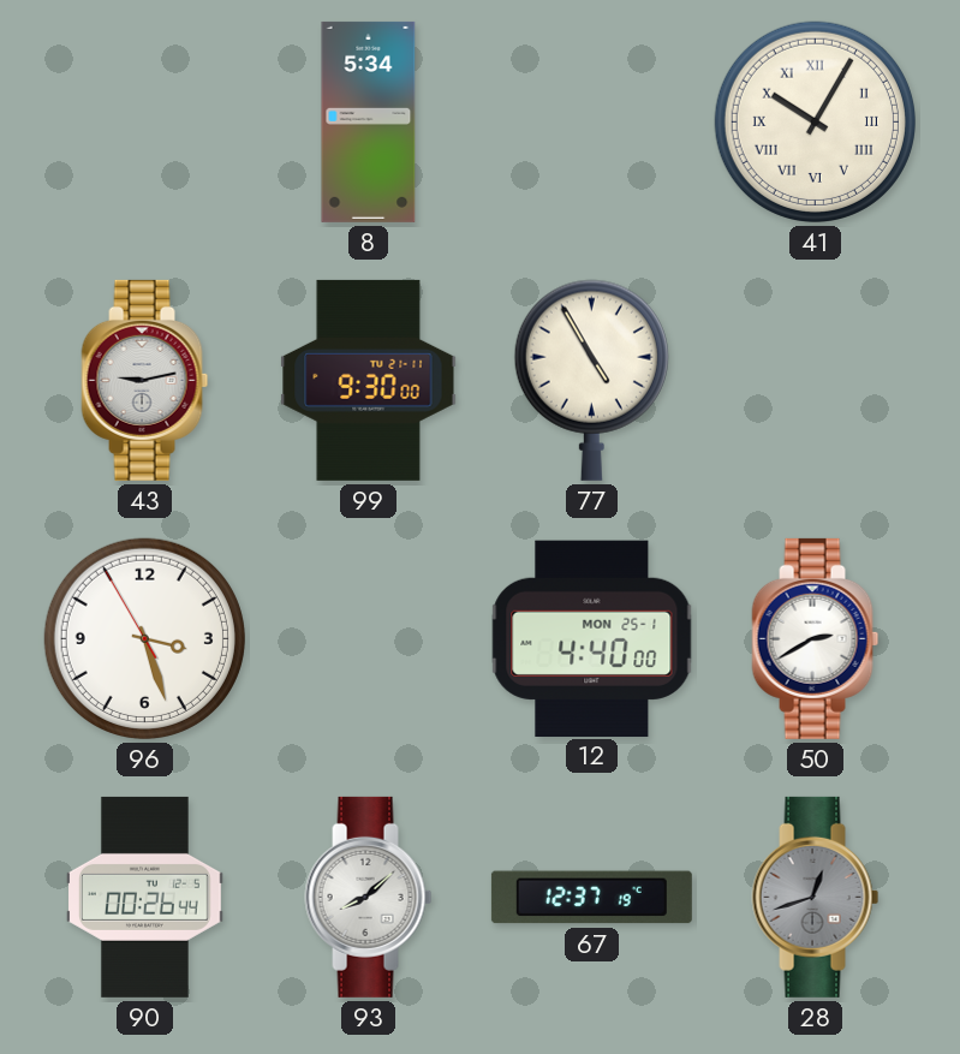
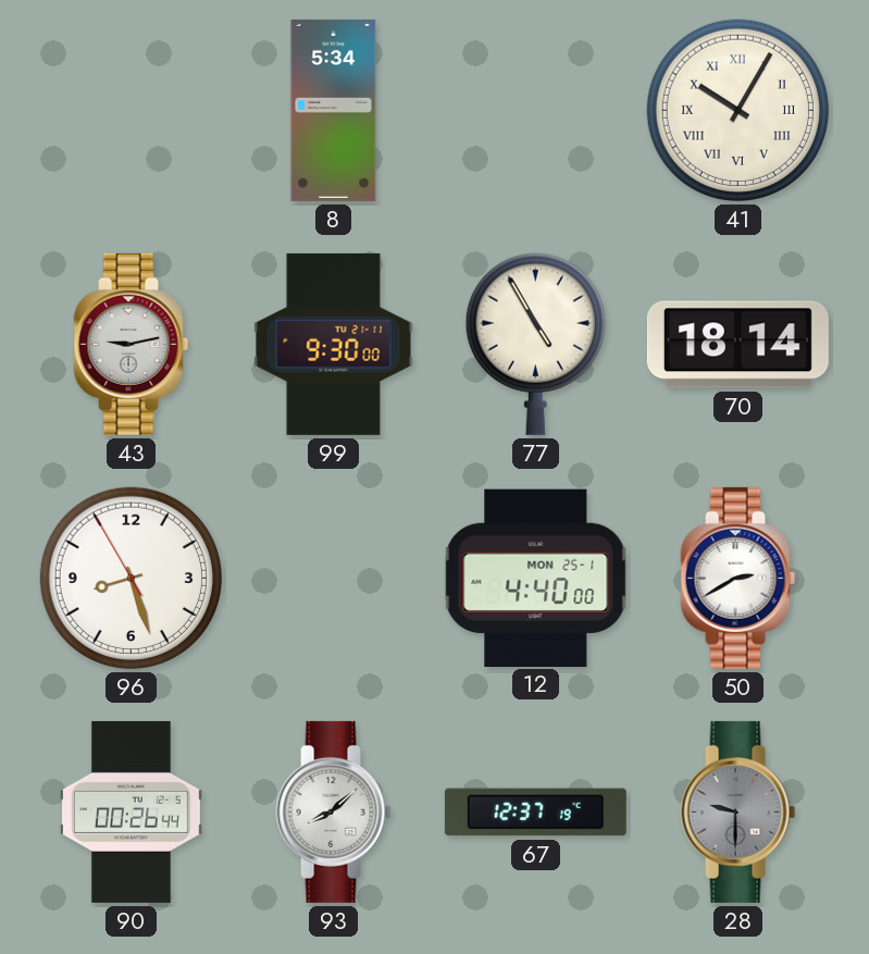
70: none -> 18:14 (737, 345)
96: 3:26 -> 8:26 (131, 578)
28: 12:42 -> 9:30 (738, 811)
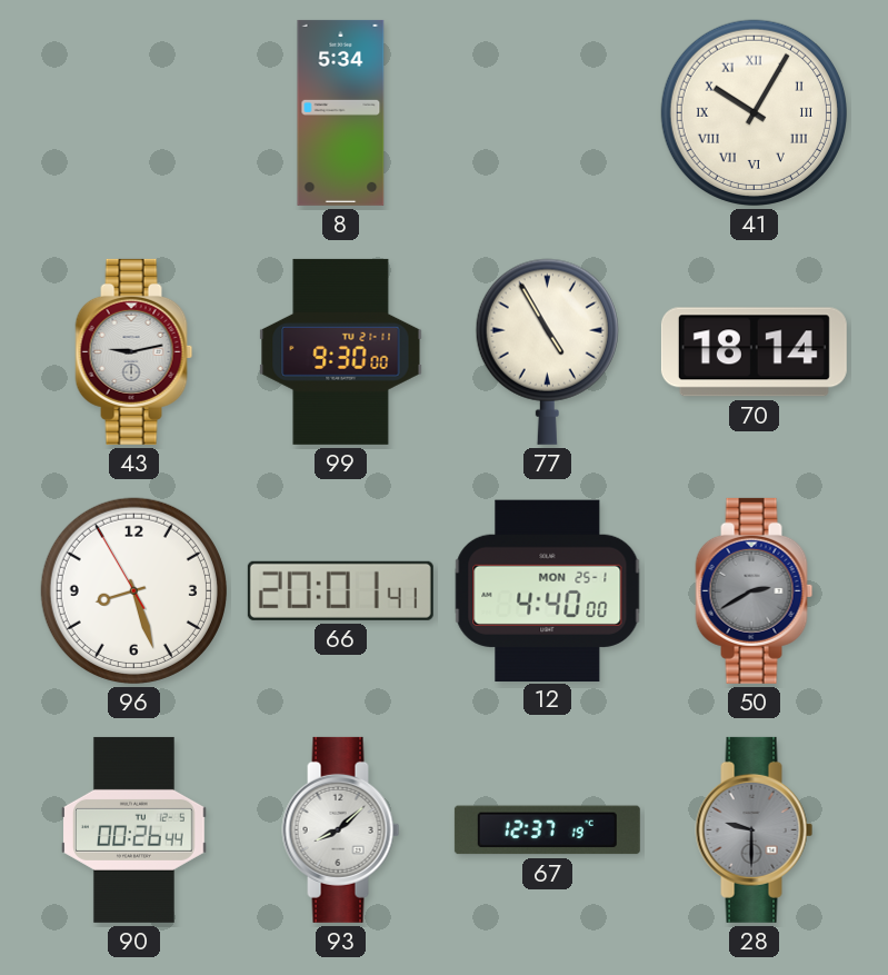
66: none -> 20:01 (340, 590)
50 dial: white -> grey (755, 590)
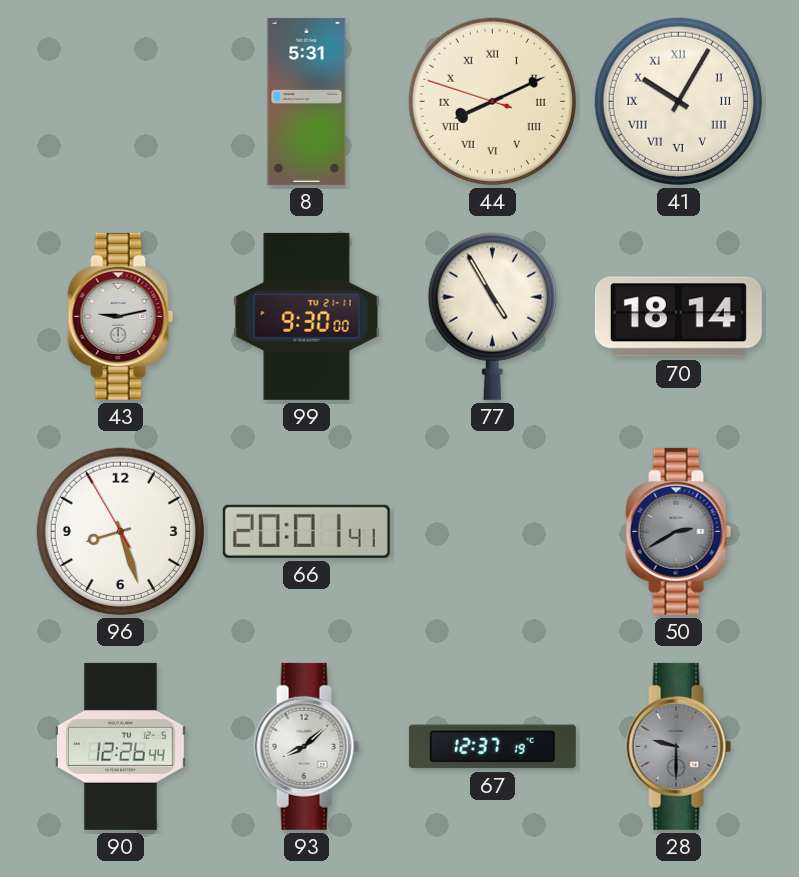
8: 5:34 -> 5:31 (307, 101)
44: none -> 8:10 (492, 101)
12: 4:40 -> none (548, 590)
90: 00:26 -> 12:26 (121, 746)
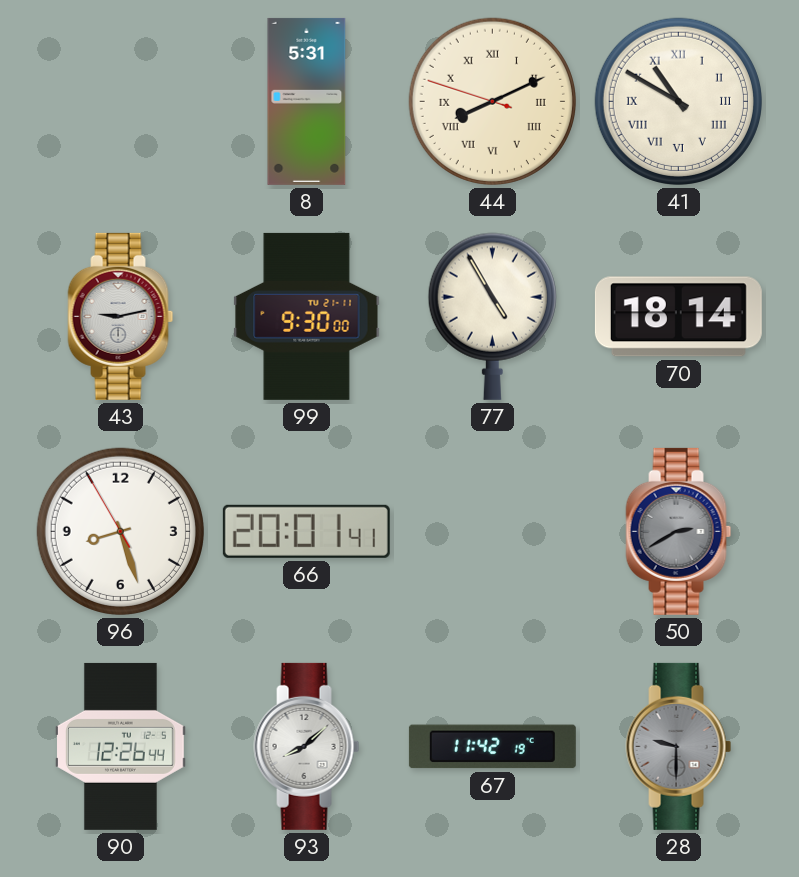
41: 10:05 -> 10:50 (678, 101)
67: 12:37 -> 11:42 (492, 747)
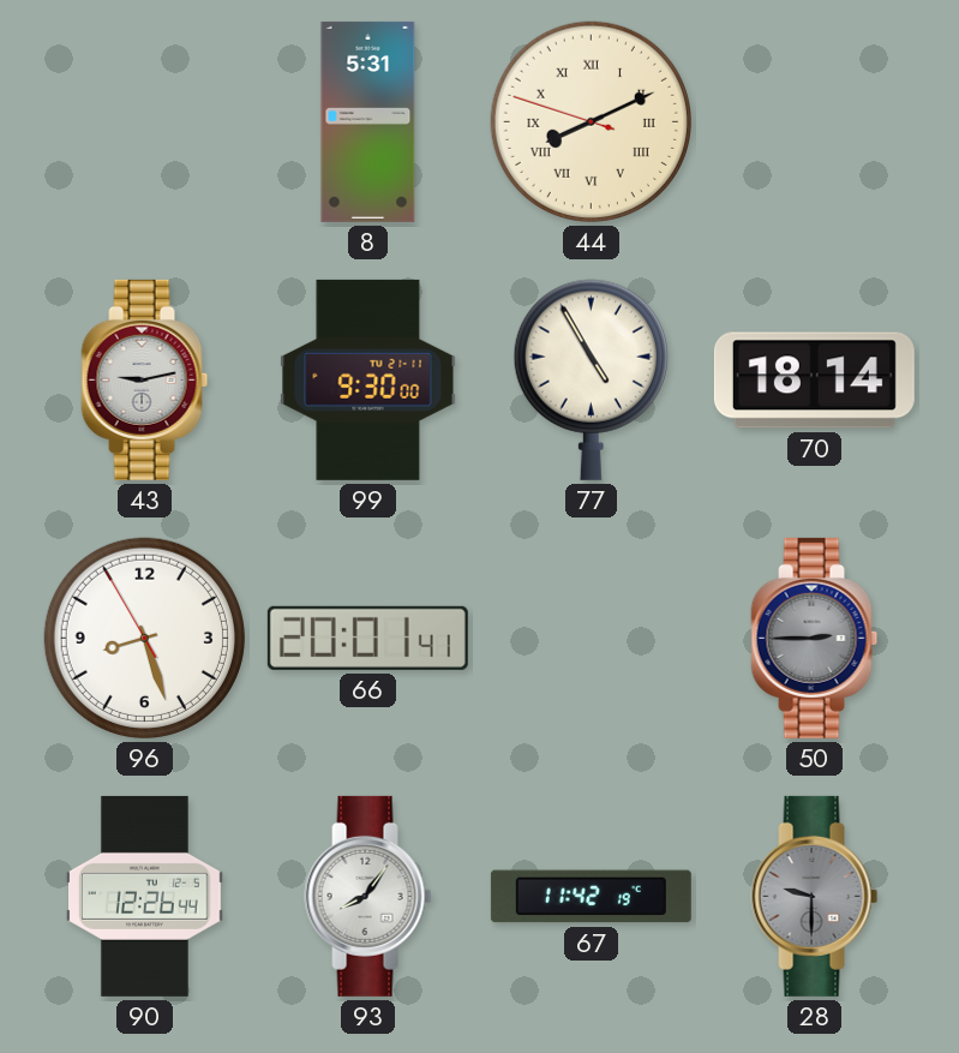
41: 10:50 -> none (678, 101)
50: 2:40 -> 2:45 (815, 638)
93: 8:08 -> 8:06 (368, 896)
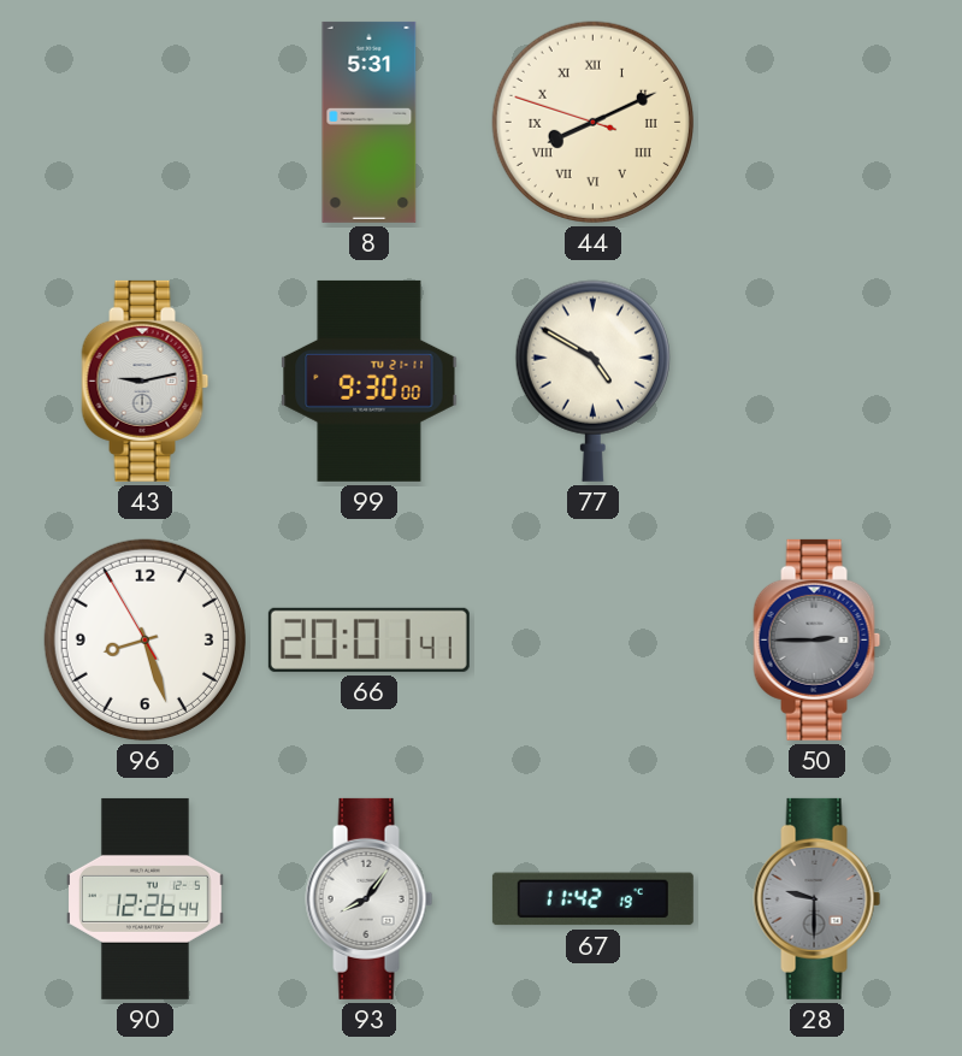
77: 4:55 -> 4:50 (592, 380)
70: 18:14 -> none (814, 381)
